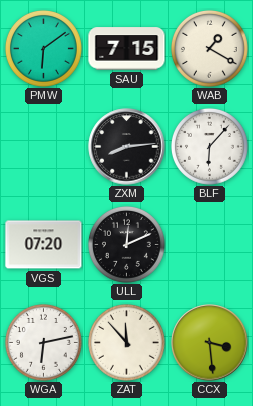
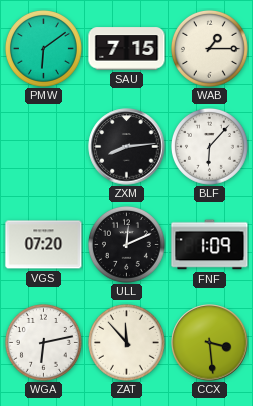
WAB: 1:20 -> 1:15 (209, 48)
FNF: none -> 1:09 (210, 245)
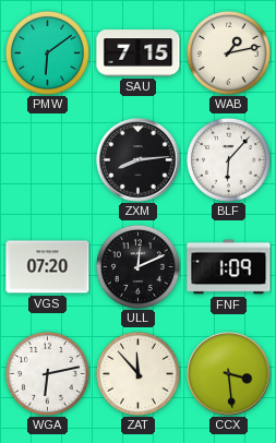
WAB: 1:15 -> 1:13 (228, 52)
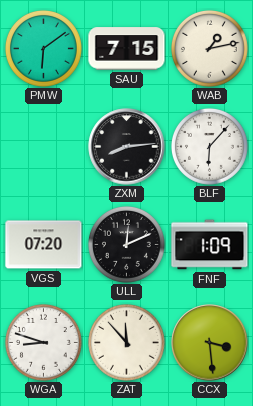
WGA: 6:13 -> 8:48 (43, 342)
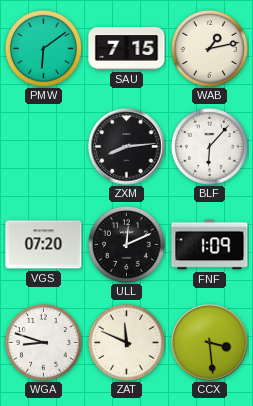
ZAT: 11:53 -> 11:49 (126, 342)
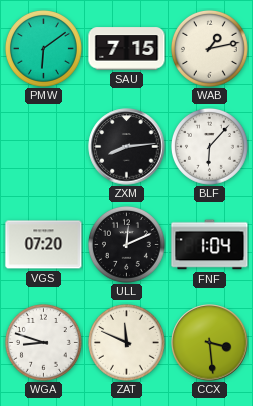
FNF: 1:09 -> 1:04 (210, 245)
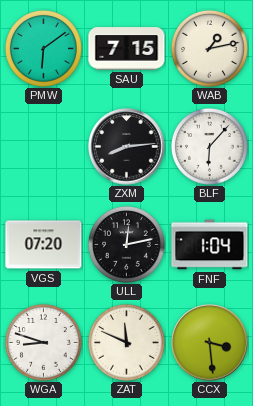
ULL: 12:11 -> 12:13 (126, 244)
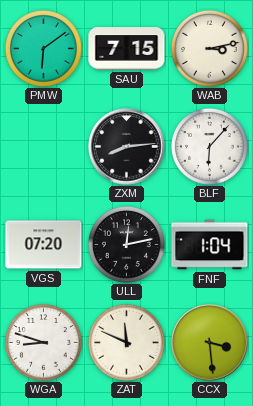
WAB: 1:13 -> 3:13 (209, 48)
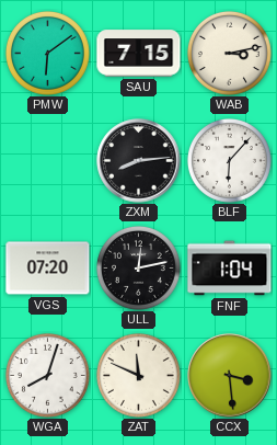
WGA: 8:48 -> 8:03 (47, 375)
